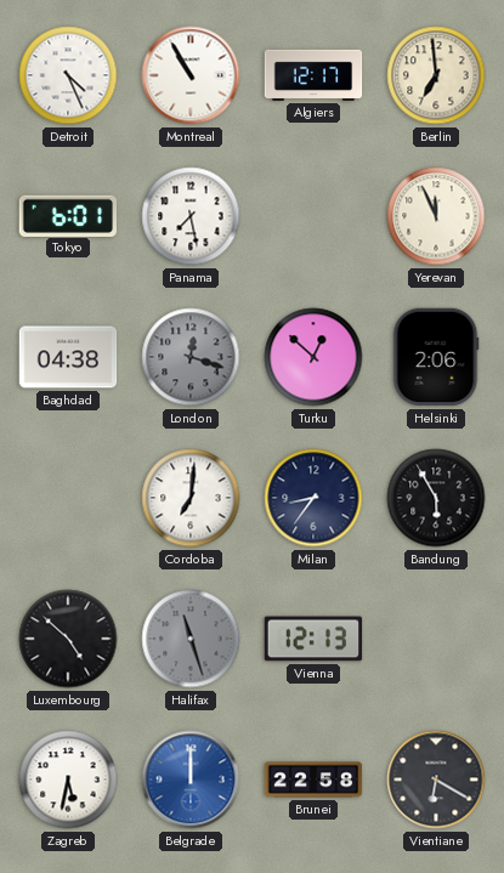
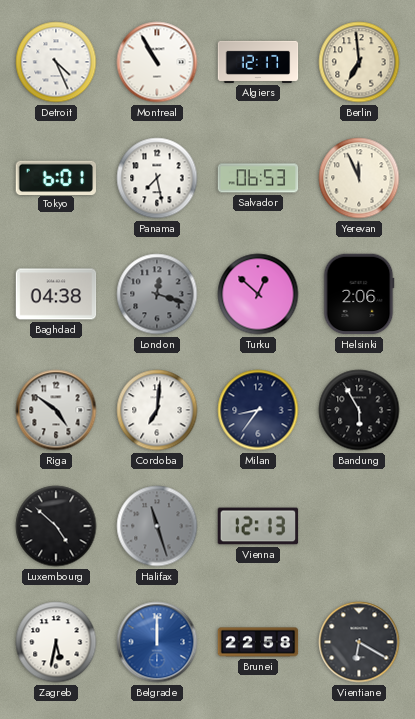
Salvador: none -> 06:53 (258, 178)
Riga: none -> 4:51 (56, 410)
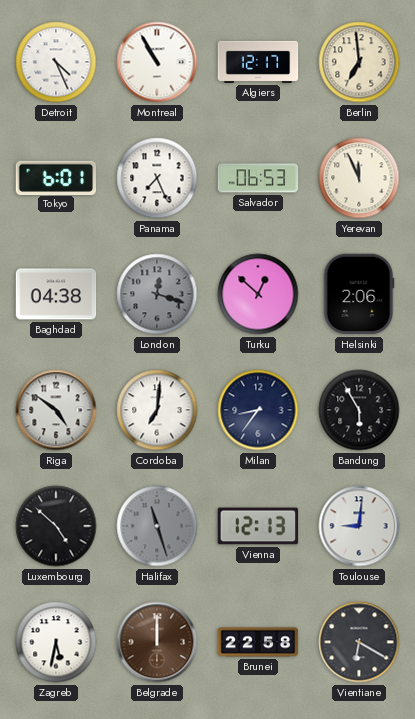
Panama: 7:28 -> 7:26 (157, 178)
Toulouse: none -> 9:01 (359, 526)
Belgrade dial: blue -> brown (157, 642)
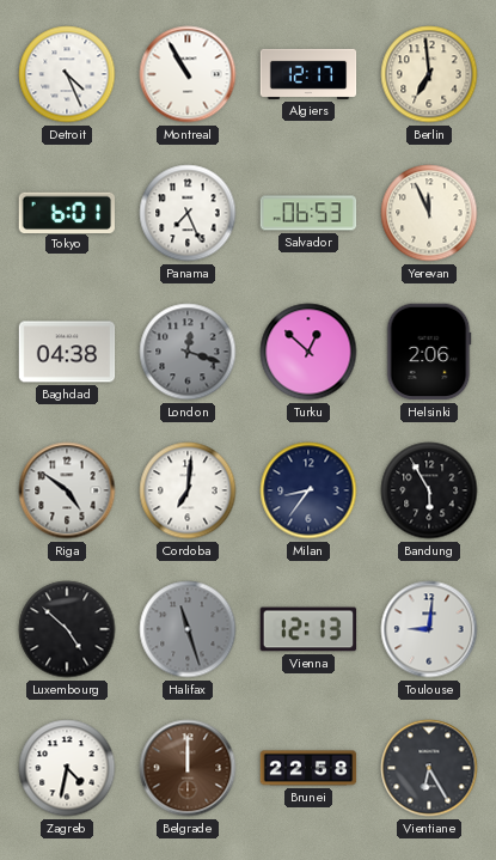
Zagreb: 5:32 -> 4:32 (67, 768)
Vientiane: 6:20 -> 6:25 (429, 768)
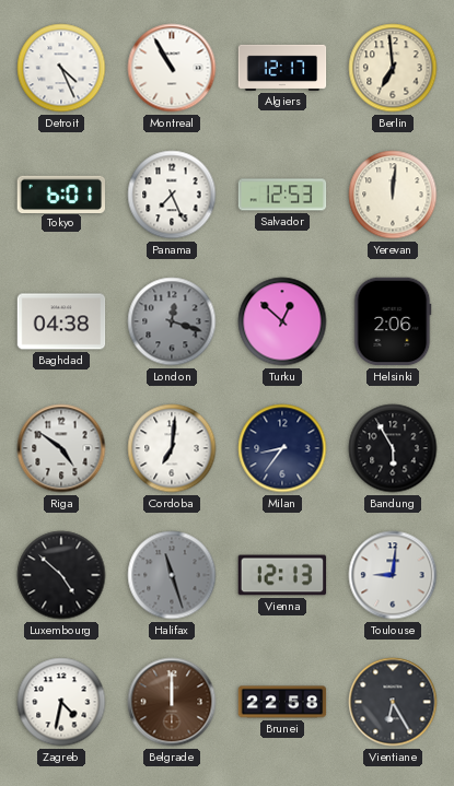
Salvador: 06:53 -> 12:53 (282, 195)
Yerevan: 11:56 -> 12:01 (393, 195)
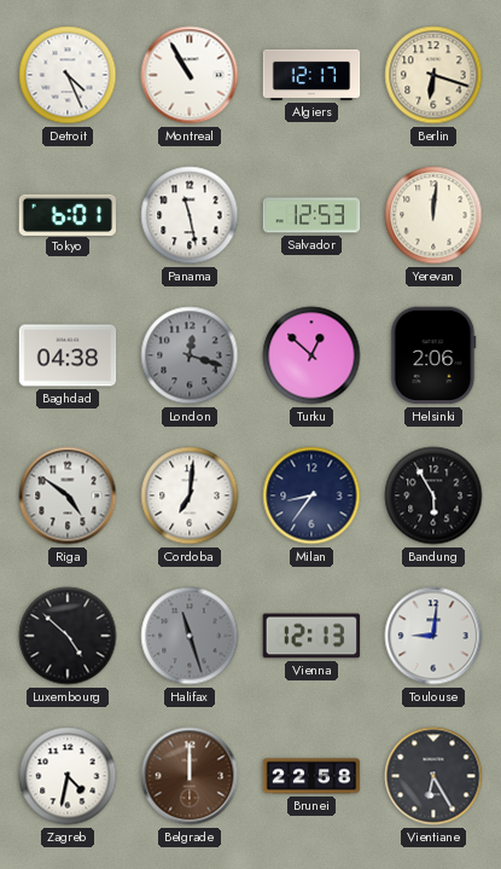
Berlin: 6:59 -> 6:18 (433, 75)
Panama: 7:26 -> 11:28 (190, 215)
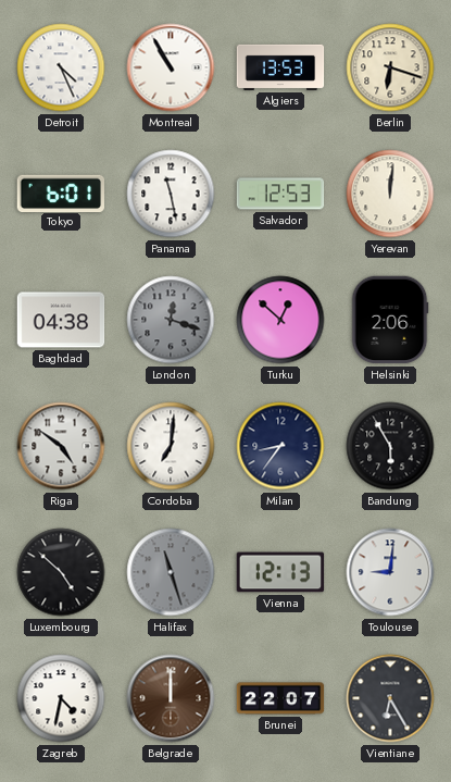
Algiers: 12:17 -> 13:53 (280, 67)
Brunei: 22:58 -> 22:07 (280, 698)
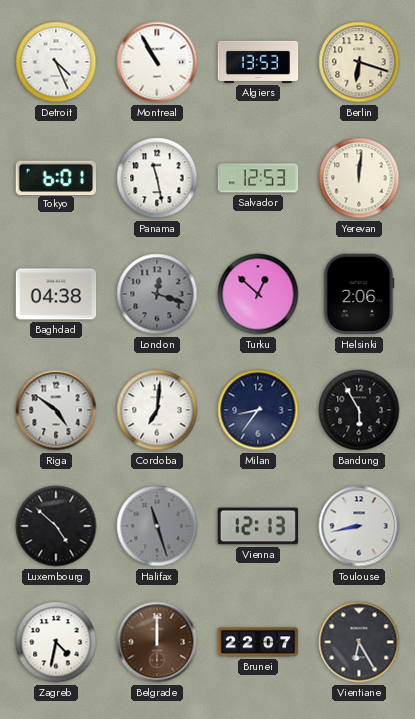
Toulouse: 9:01 -> 8:43 (359, 526)
